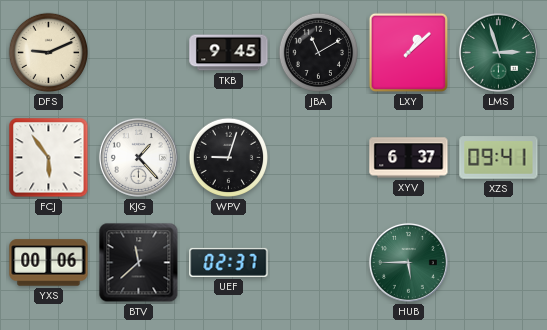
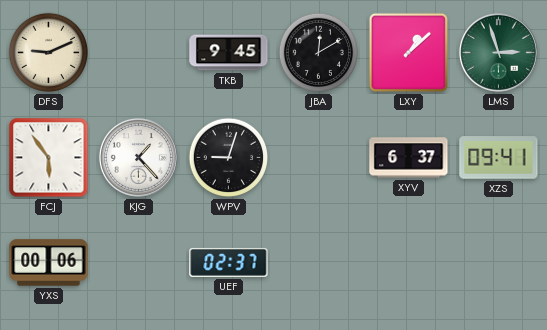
JBA: 11:10 -> 12:10 (319, 53)
BTV: 11:38 -> none (139, 263)
HUB: 5:45 -> none (408, 262)
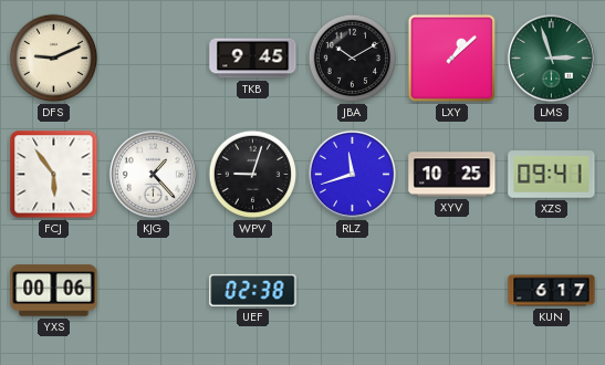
JBA: 12:10 -> 10:10 (353, 59)
RLZ: none -> 11:42 (352, 174)
XYV: 6:37 -> 10:25 (452, 175)
UEF: 02:37 -> 02:38 (253, 290)
KUN: none -> 6:17 (552, 291)
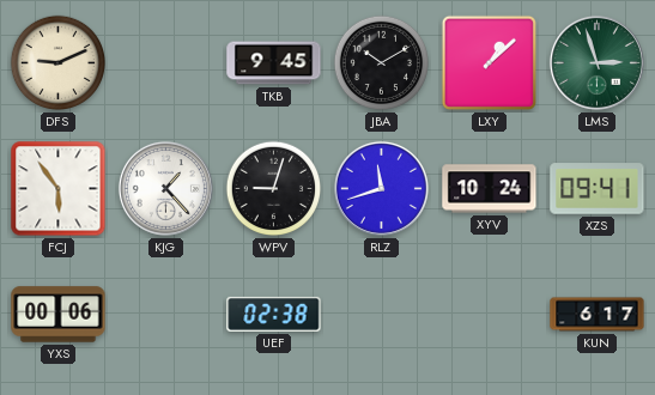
XYV: 10:25 -> 10:24 (490, 189)
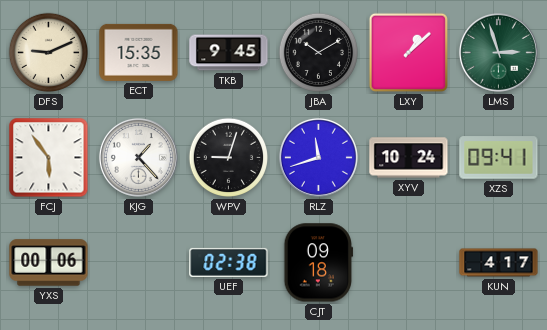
ECT: none -> 15:35 (139, 52)
CJT: none -> 09:18 (319, 263)
KUN: 6:17 -> 4:17 (499, 263)
